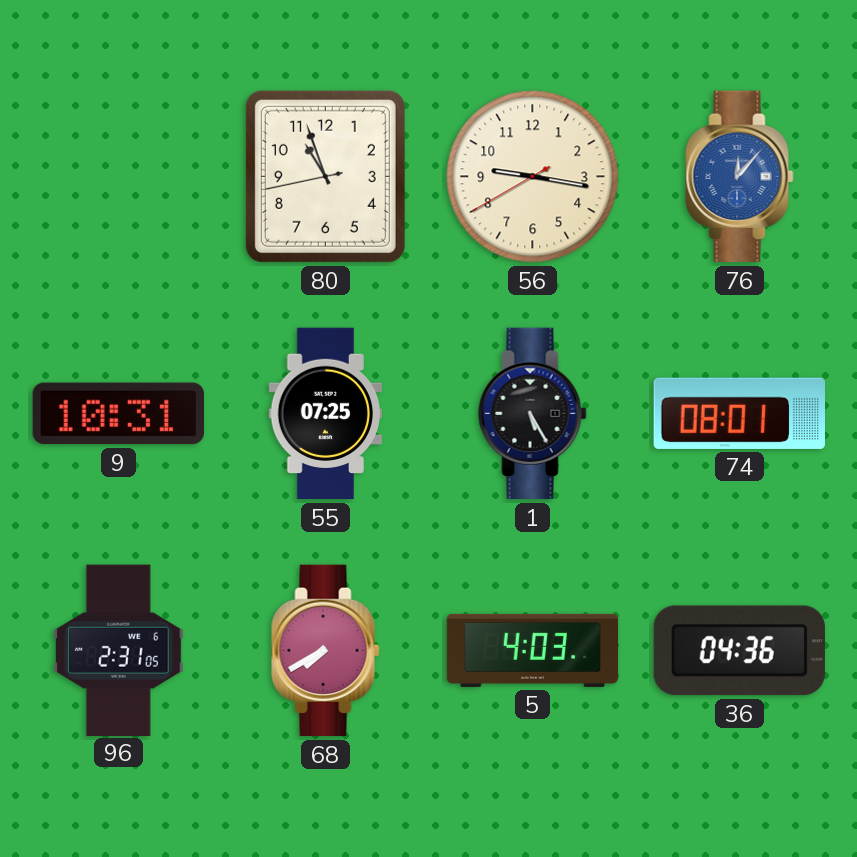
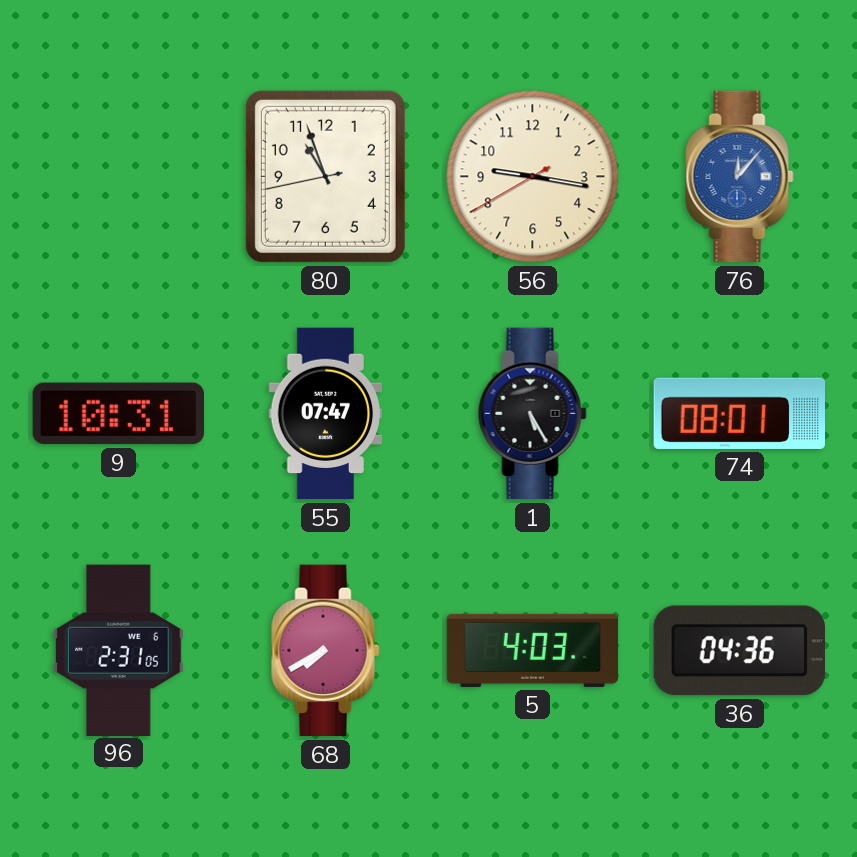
55: 07:25 -> 07:47 (326, 414)
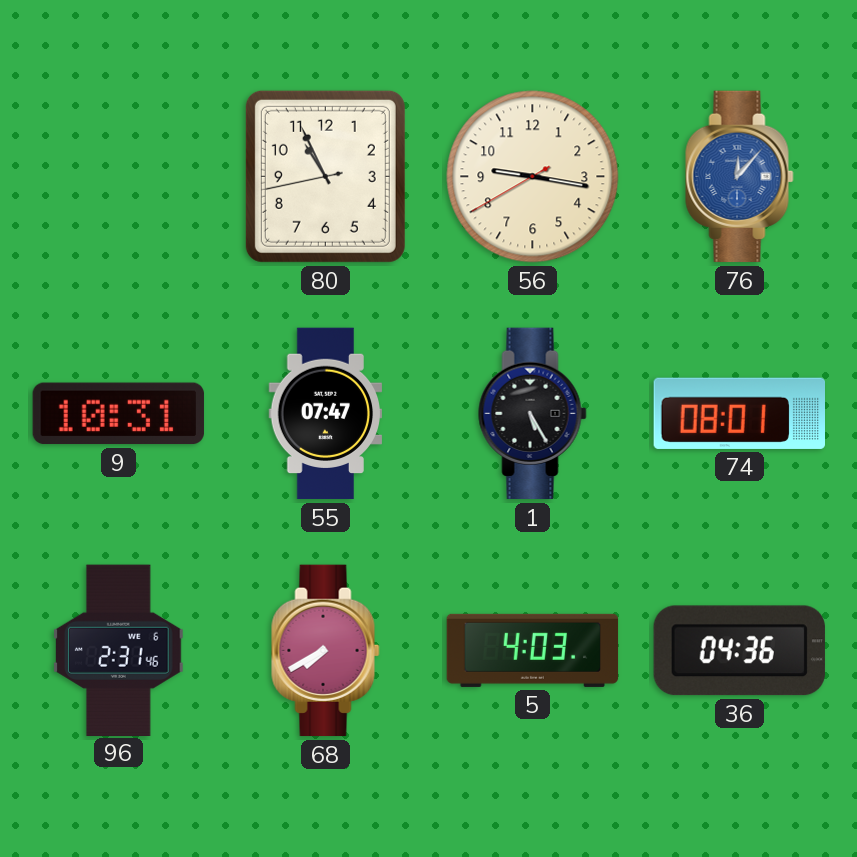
80: 10:56 -> 10:55 (325, 176)
96: 2:31:05 -> 2:31:46 (119, 650)
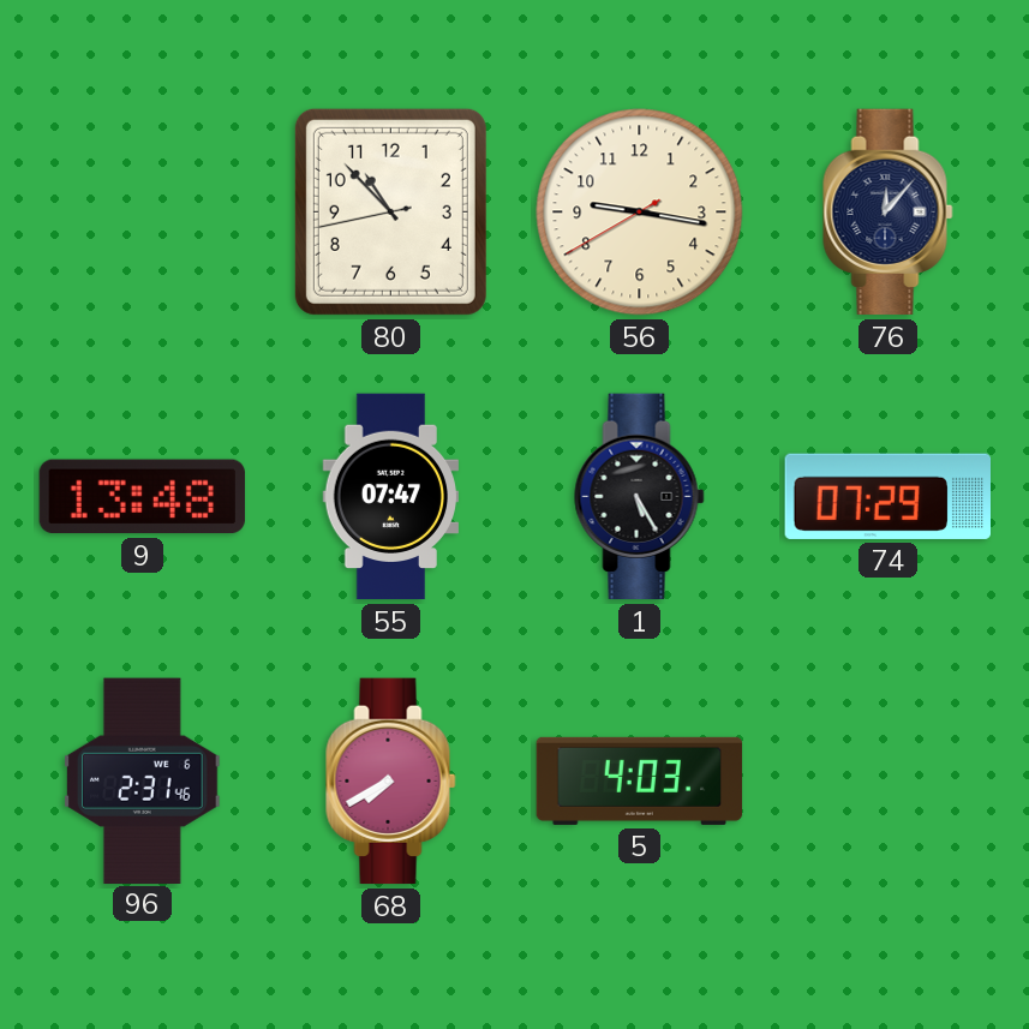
80: 10:55 -> 10:52 (390, 211)
76 dial: blue -> navy (889, 213)
9: 10:31 -> 13:48 (142, 497)
74: 08:01 -> 07:29 (887, 496)
36: 04:36 -> none (739, 651)
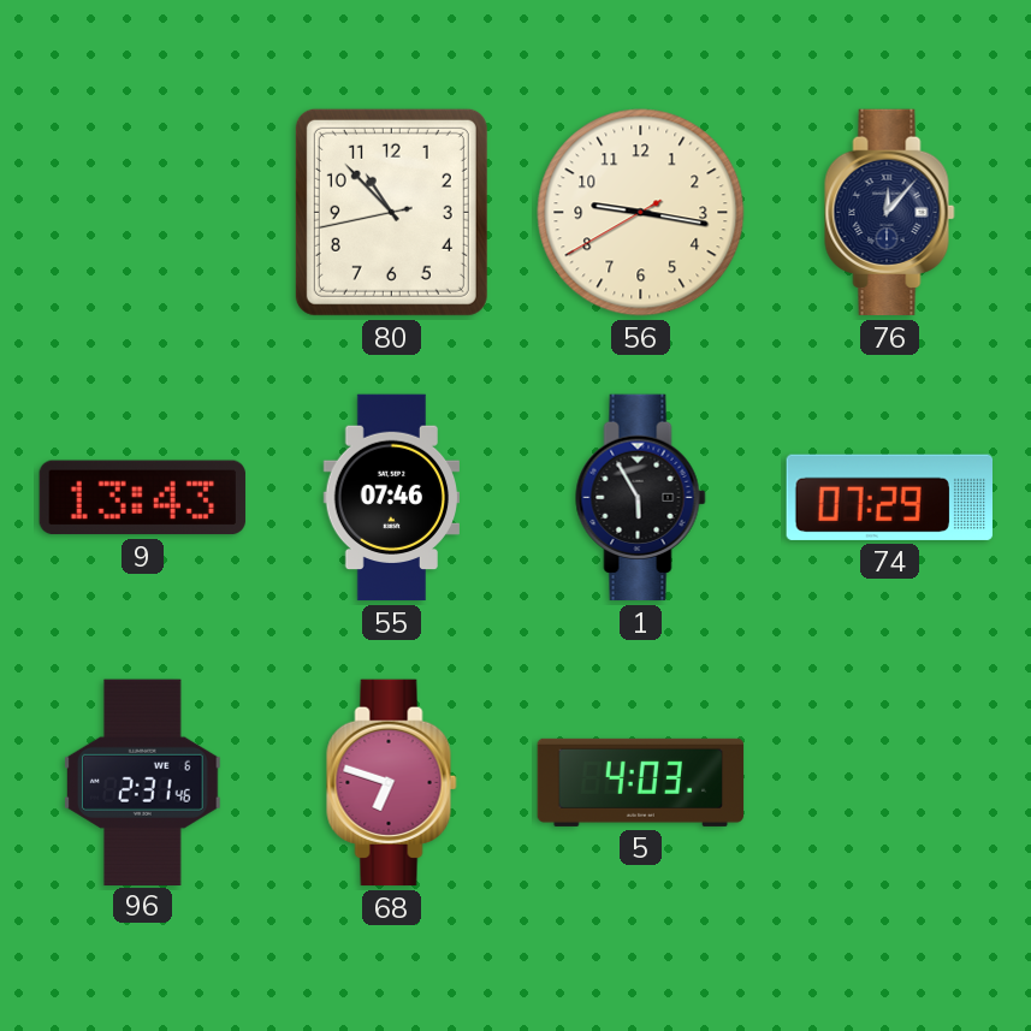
9: 13:48 -> 13:43 (142, 498)
55: 07:47 -> 07:46 (392, 498)
1: 5:25 -> 5:55 (641, 498)
68: 7:40 -> 6:48 (392, 783)
